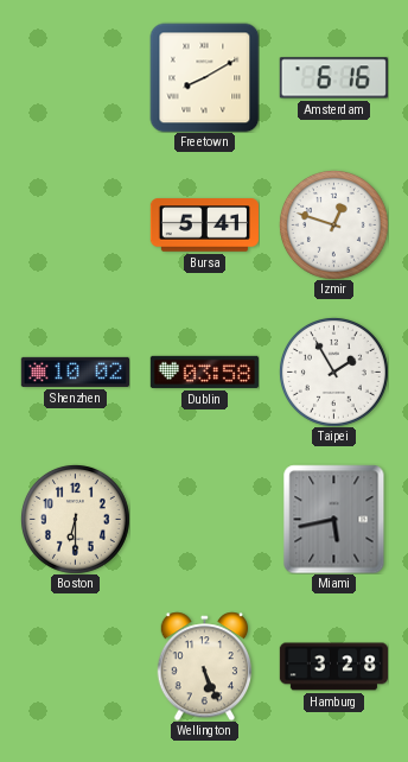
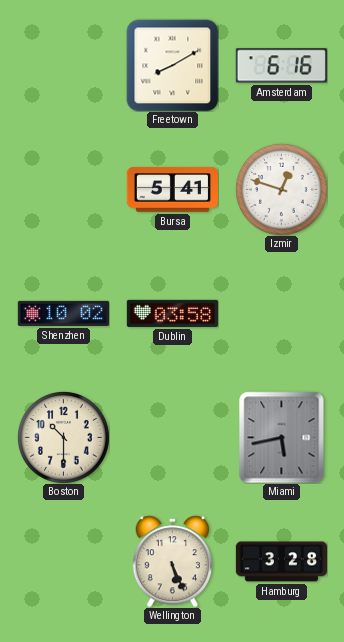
Taipei: 1:55 -> none (333, 372)
Boston: 6:30 -> 10:30 (63, 437)
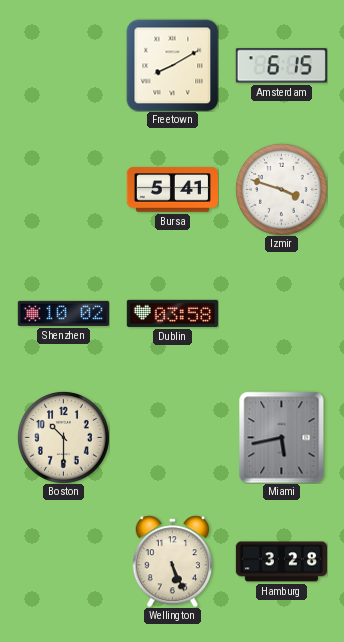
Amsterdam: 6:16 -> 6:15 (281, 66)
Izmir: 12:48 -> 3:48 (281, 189)
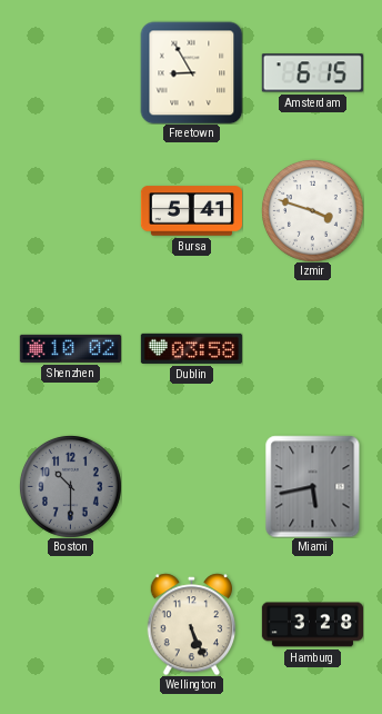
Freetown: 8:10 -> 8:55 (191, 72)
Boston dial: cream -> grey (70, 486)
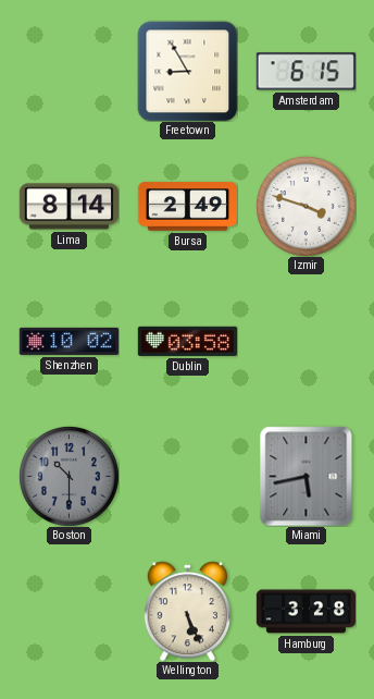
Lima: none -> 8:14 (68, 207)
Bursa: 5:41 -> 2:49 (187, 207)
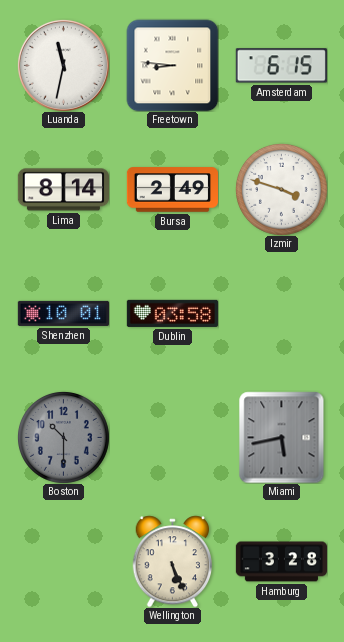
Luanda: none -> 11:32 (63, 65)
Freetown: 8:55 -> 8:46 (172, 65)
Shenzhen: 10:02 -> 10:01 (63, 313)
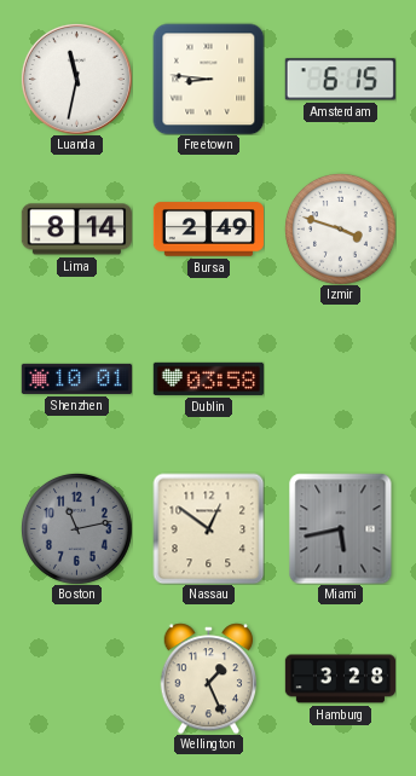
Boston: 10:30 -> 11:13 (76, 528)
Nassau: none -> 12:51 (208, 528)
Wellington: 5:26 -> 1:26 (209, 678)
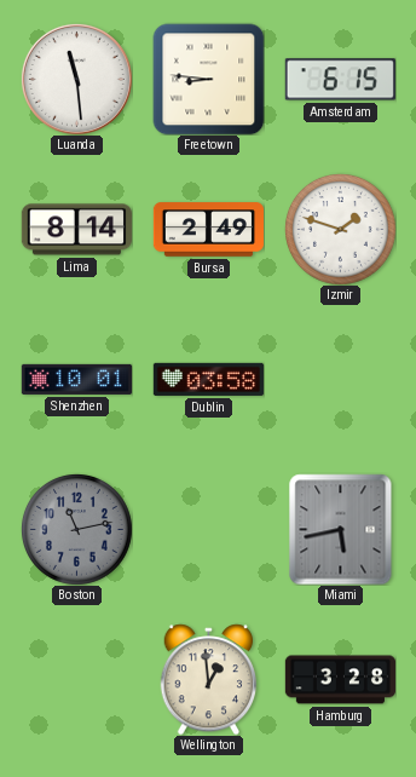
Luanda: 11:32 -> 11:29 (76, 79)
Izmir: 3:48 -> 1:48 (340, 229)
Nassau: 12:51 -> none (208, 528)
Wellington: 1:26 -> 12:59 (209, 679)
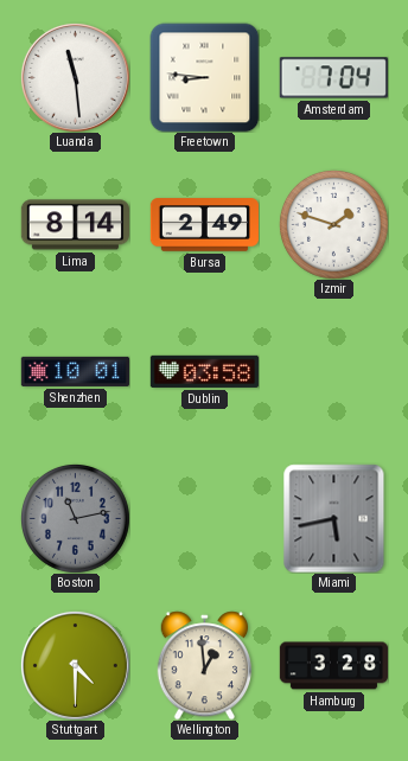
Amsterdam: 6:15 -> 7:04 (333, 78)
Stuttgart: none -> 4:30 (75, 665)
